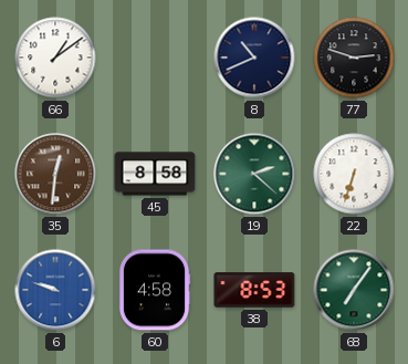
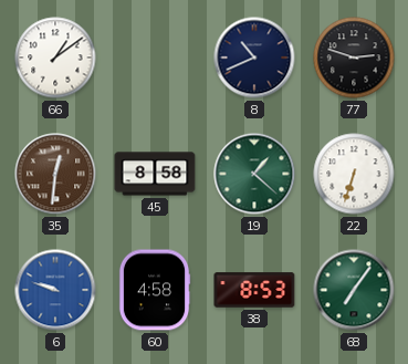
19: 2:22 -> 1:22 (254, 174)
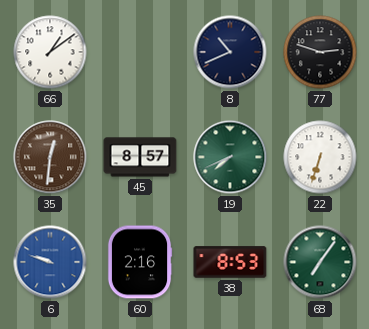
45: 8:58 -> 8:57 (140, 157)
19: 1:22 -> 7:41 (230, 157)
60: 4:58 -> 2:16 (140, 262)
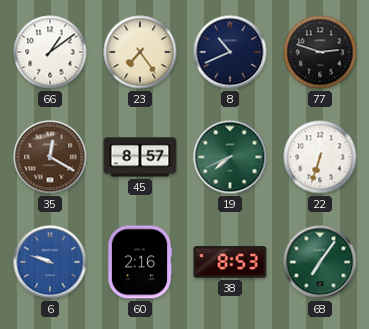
23: none -> 7:24 (140, 52)
35: 12:31 -> 12:20 (50, 157)
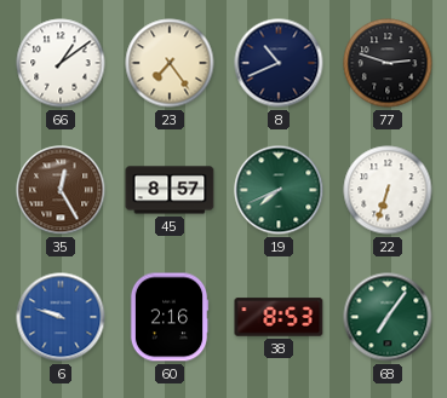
35: 12:20 -> 12:25 (61, 190)
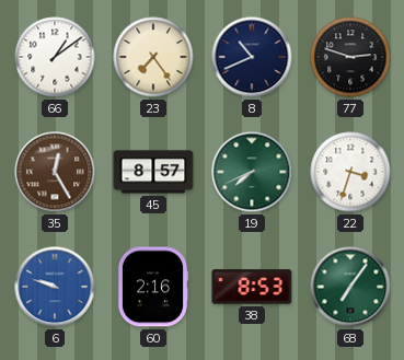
22: 6:33 -> 3:33 (350, 172)
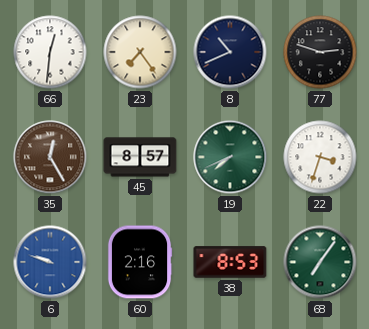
66: 1:09 -> 12:31 (50, 52)
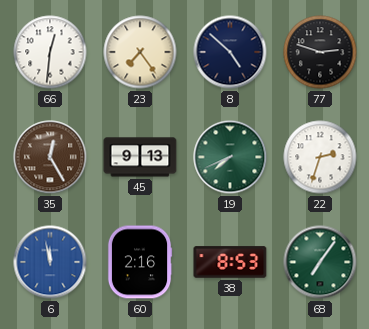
8: 10:41 -> 4:52 (230, 52)
45: 8:57 -> 9:13 (140, 157)
22: 3:33 -> 2:33 (320, 157)
6: 9:48 -> 11:58 (50, 262)
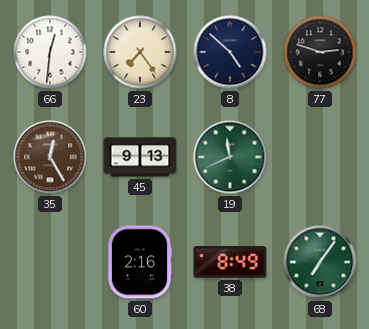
19: 7:41 -> 11:41 (230, 157)
22: 2:33 -> none (320, 157)
6: 11:58 -> none (50, 262)
38: 8:53 -> 8:49 (230, 262)
